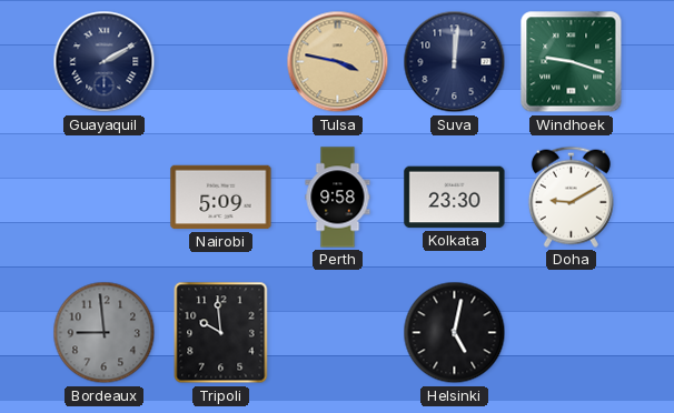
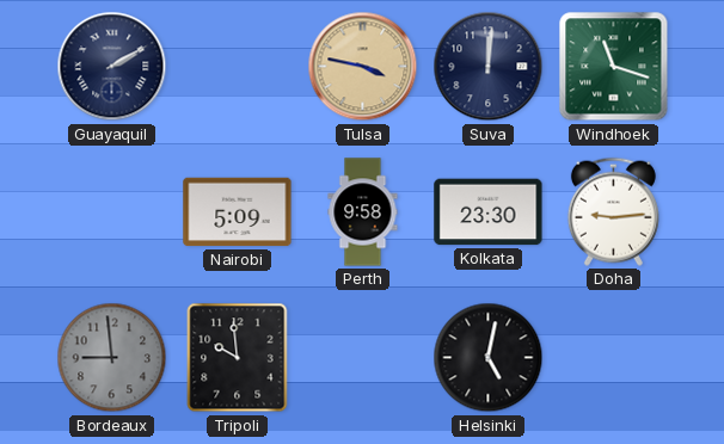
Windhoek: 9:18 -> 11:18 (614, 67)
Doha: 9:10 -> 9:14 (613, 211)
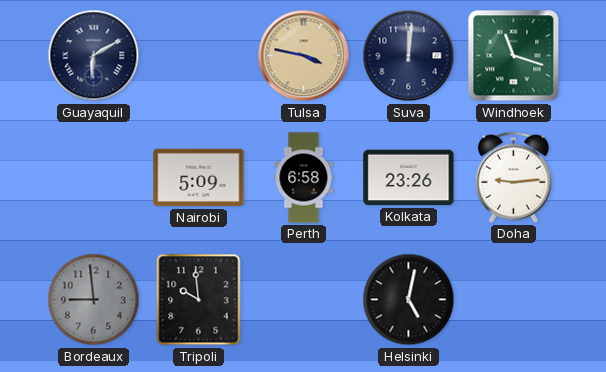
Guayaquil: 2:10 -> 6:10 (94, 56)
Perth: 9:58 -> 6:58 (304, 178)
Kolkata: 23:30 -> 23:26 (409, 178)
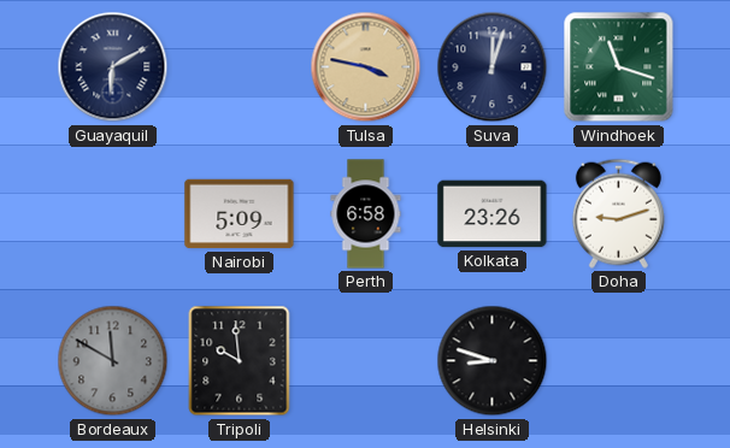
Suva: 12:01 -> 12:03 (493, 67)
Doha: 9:14 -> 9:12 (618, 213)
Bordeaux: 8:59 -> 11:50 (113, 361)
Helsinki: 5:02 -> 8:48 (493, 361)
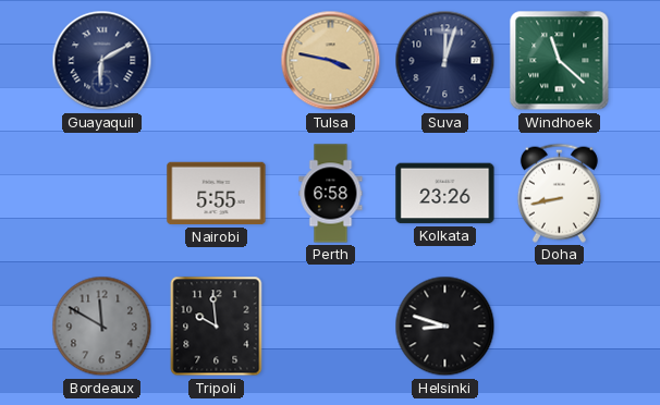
Windhoek: 11:18 -> 11:22 (560, 61)
Nairobi: 5:09 -> 5:55 (217, 194)
Doha: 9:12 -> 8:43 (559, 193)
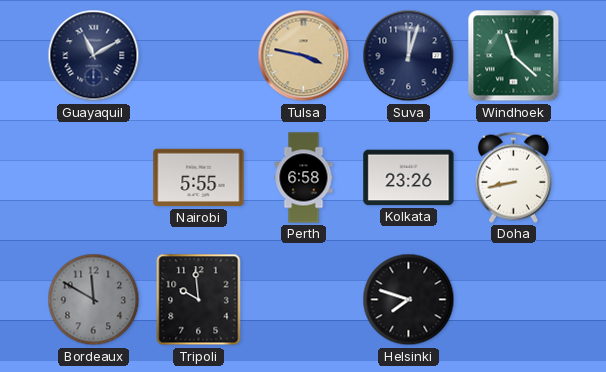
Guayaquil: 6:10 -> 11:10 (94, 56)
Helsinki: 8:48 -> 7:48 (409, 300)
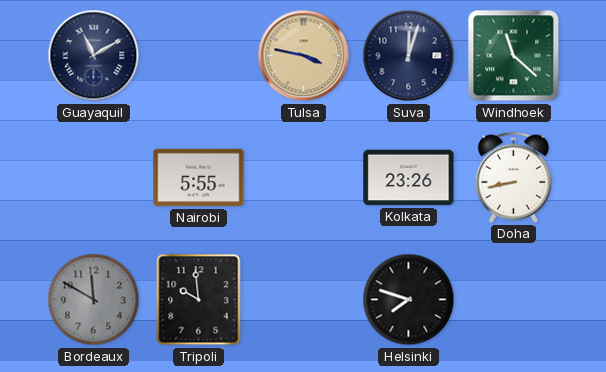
Perth: 6:58 -> none (304, 178)
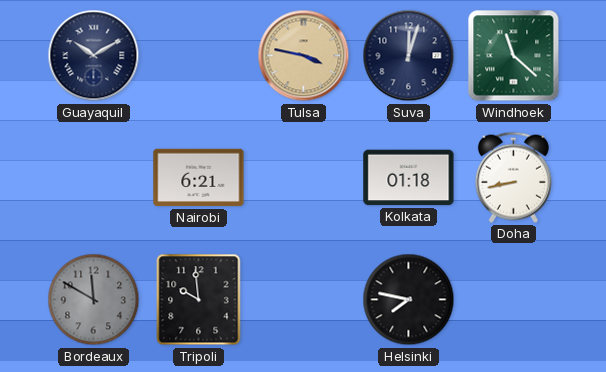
Guayaquil: 11:10 -> 10:10 (94, 56)
Nairobi: 5:55 -> 6:21 (199, 178)
Kolkata: 23:26 -> 01:18 (409, 178)
Helsinki: 7:48 -> 7:47 (409, 300)
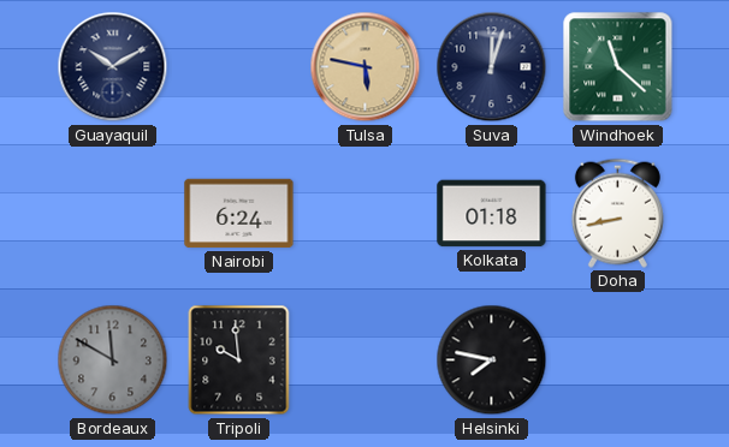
Tulsa: 3:47 -> 5:47 (366, 67)
Nairobi: 6:21 -> 6:24 (239, 214)
